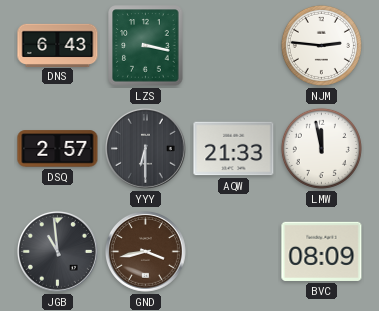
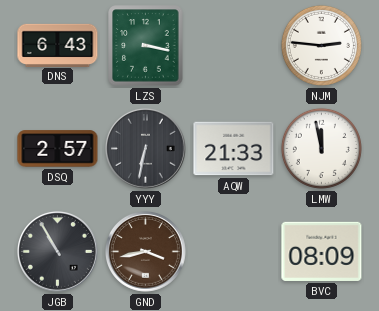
YYY: 6:30 -> 6:32 (145, 148)
JGB: 10:59 -> 10:55 (57, 251)
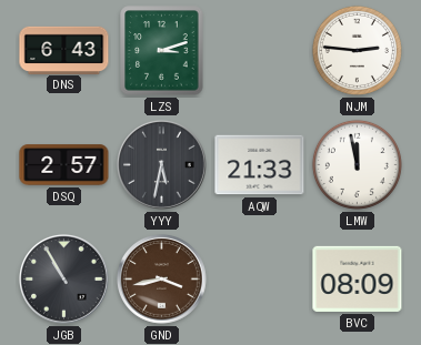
LZS: 3:17 -> 3:12 (162, 51)
YYY: 6:32 -> 5:32 (161, 164)
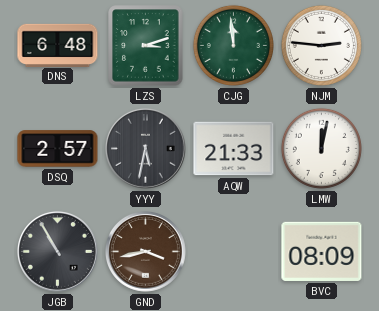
DNS: 6:43 -> 6:48 (58, 45)
CJG: none -> 11:59 (233, 45)
LMW: 11:58 -> 12:02 (321, 148)
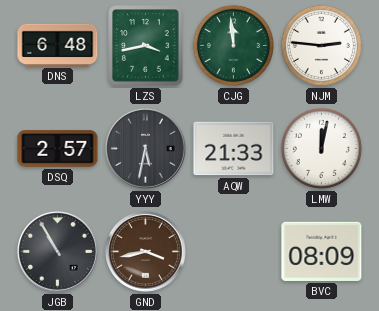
LZS: 3:12 -> 3:43 (146, 46)
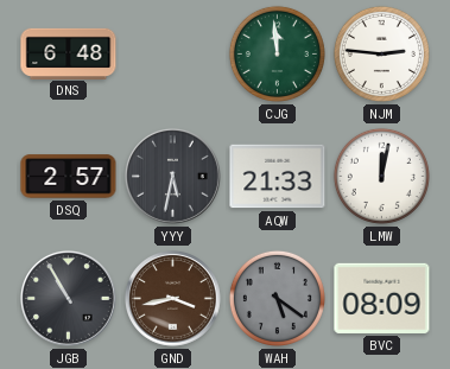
LZS: 3:43 -> none (146, 46)
WAH: none -> 5:21 (277, 298)
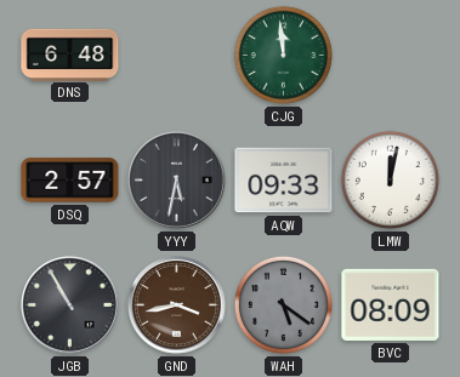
NJM: 2:46 -> none (381, 53)
AQW: 21:33 -> 09:33 (284, 181)
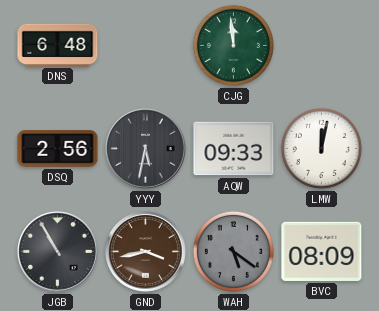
DSQ: 2:57 -> 2:56 (58, 149)
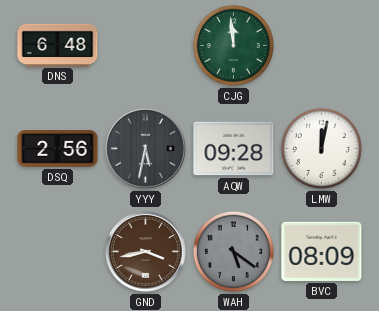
AQW: 09:33 -> 09:28 (234, 149)
JGB: 10:55 -> none (57, 251)
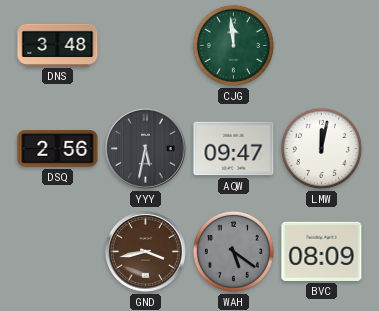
DNS: 6:48 -> 3:48 (58, 45)
AQW: 09:28 -> 09:47 (234, 149)
